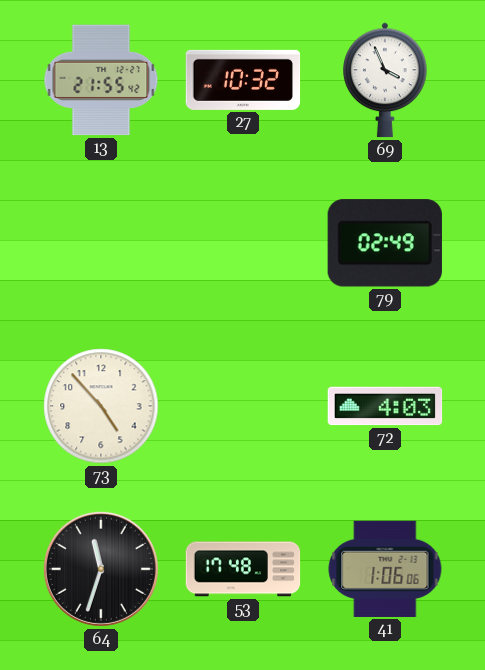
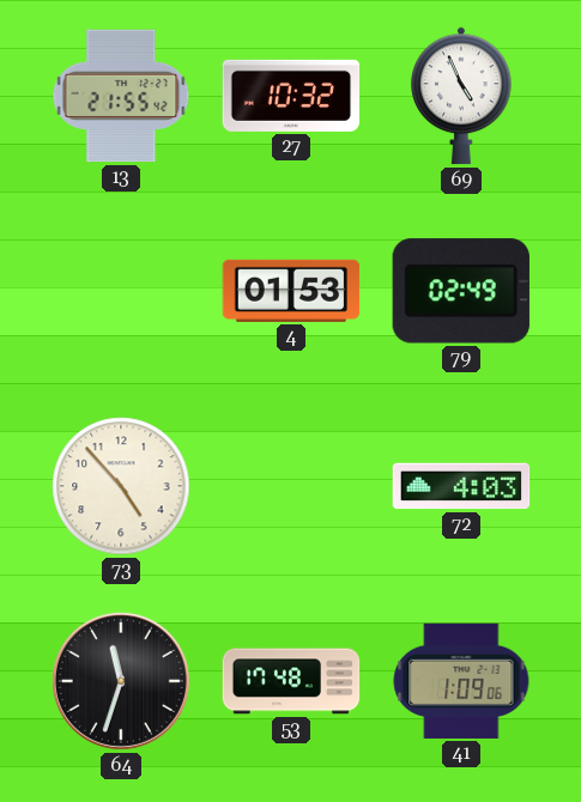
69: 3:56 -> 4:56 (462, 96)
4: none -> 01:53 (291, 291)
41: 1:06 -> 1:09 (461, 681)
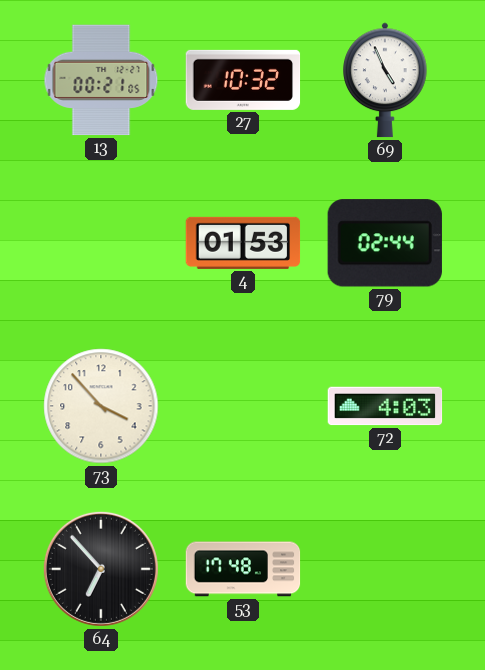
13: 21:55 -> 00:21 (101, 80)
79: 02:49 -> 02:44 (385, 243)
73: 4:53 -> 3:53 (101, 406)
64: 11:33 -> 6:53 (101, 569)
41: 1:09 -> none (461, 681)
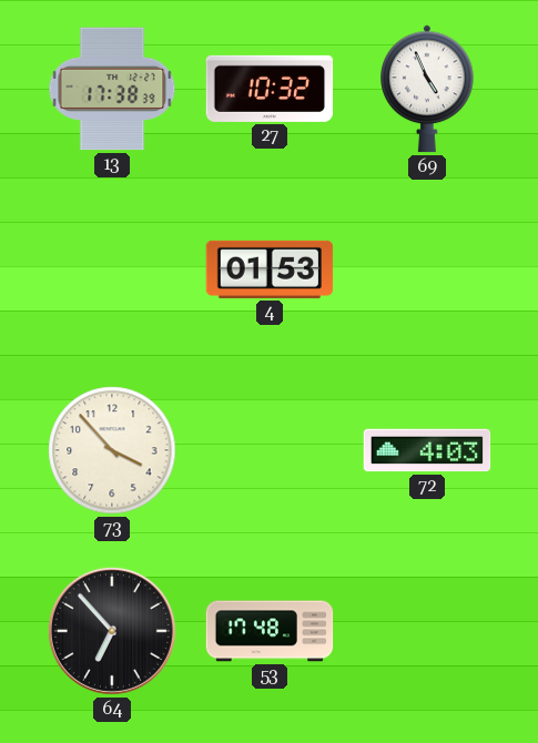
13: 00:21 -> 17:38 (112, 89)
79: 02:44 -> none (385, 243)
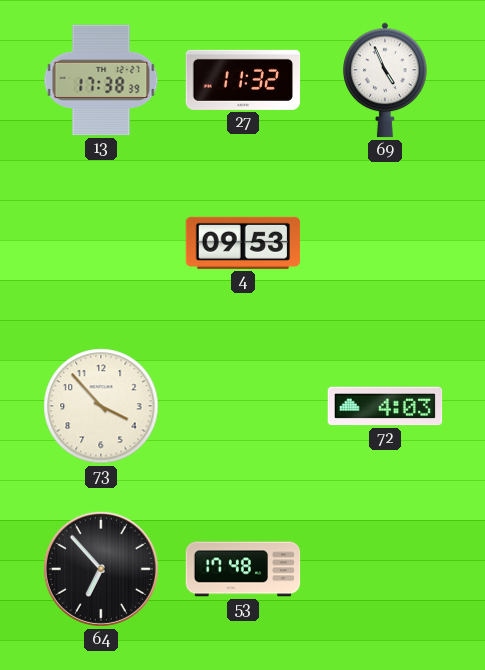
27: 10:32 -> 11:32 (243, 80)
4: 01:53 -> 09:53 (243, 243)
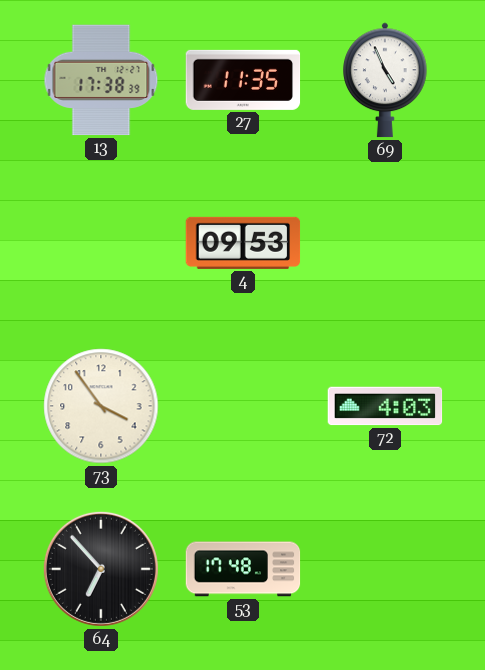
27: 11:32 -> 11:35 (243, 80)
73: 3:53 -> 3:54 (101, 406)
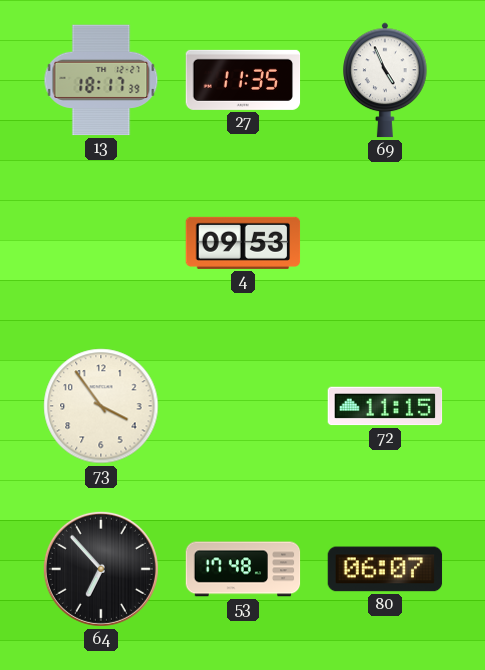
13: 17:38 -> 18:17 (101, 80)
72: 4:03 -> 11:15 (385, 406)
80: none -> 06:07 (385, 569)
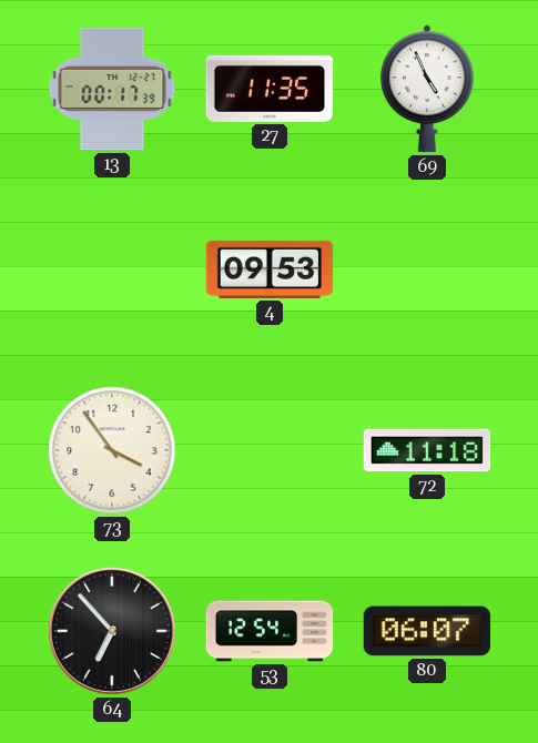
13: 18:17 -> 00:17 (112, 89)
72: 11:15 -> 11:18 (427, 450)
53: 17:48 -> 12:54 (270, 631)
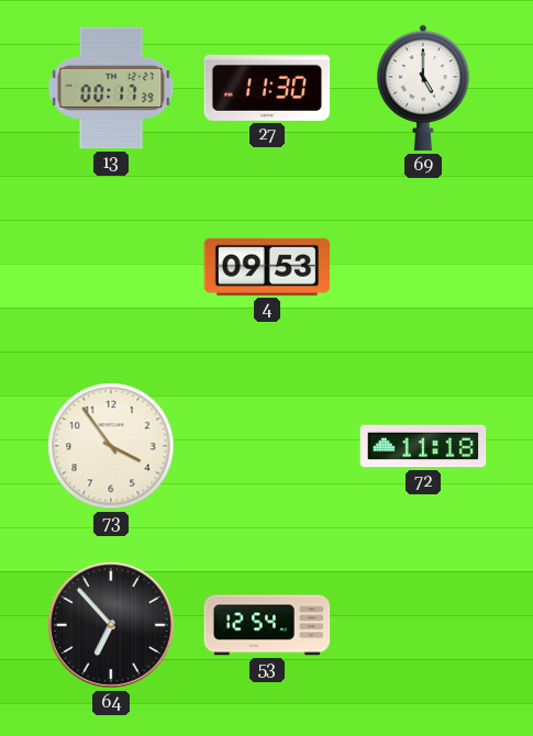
27: 11:35 -> 11:30 (267, 88)
69: 4:56 -> 5:00 (424, 88)
80: 06:07 -> none (427, 631)
